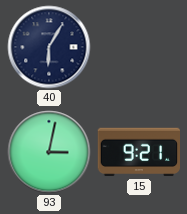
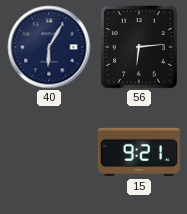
56: none -> 6:14 (140, 47)
93: 3:02 -> none (49, 152)
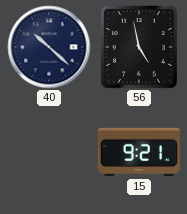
40: 6:05 -> 10:22 (49, 47)
56: 6:14 -> 4:58 (140, 47)
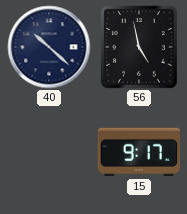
15: 9:21 -> 9:17 (138, 152)
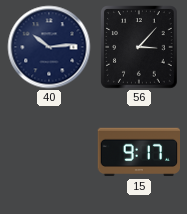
40: 10:22 -> 10:14 (49, 47)
56: 4:58 -> 3:07 (140, 47)
